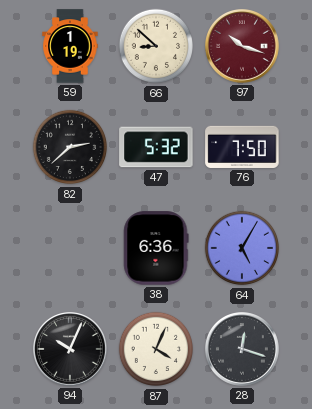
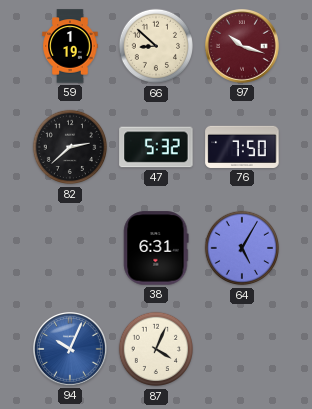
38: 6:36 -> 6:31 (156, 248)
94 dial: black -> blue (71, 350)
28: 12:18 -> none (243, 350)
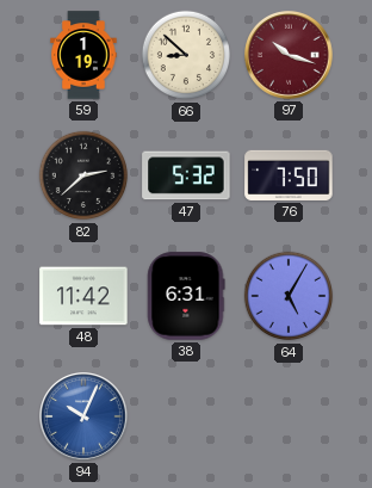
48: none -> 11:42 (83, 296)
87: 4:04 -> none (156, 349)
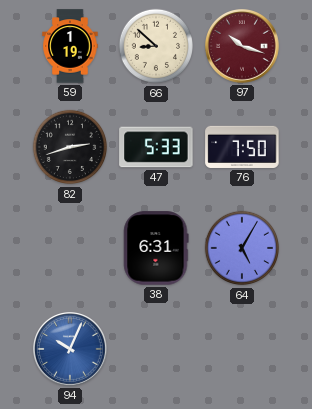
82: 2:38 -> 2:42 (70, 147)
47: 5:32 -> 5:33 (156, 147)
48: 11:42 -> none (83, 296)
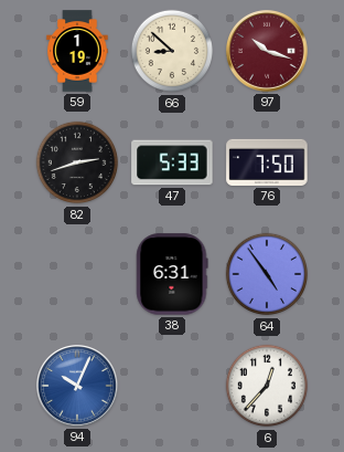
64: 5:05 -> 4:54 (267, 274)
6: none -> 12:37 (267, 386)
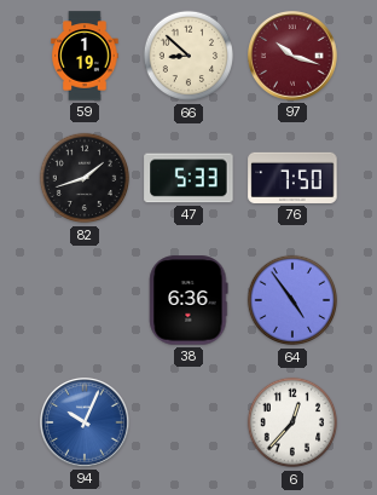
82: 2:42 -> 1:42 (85, 178)
38: 6:31 -> 6:36 (188, 300)
